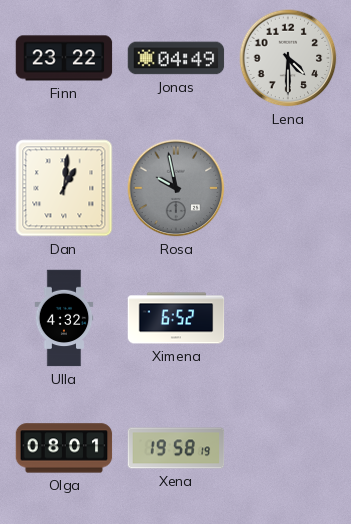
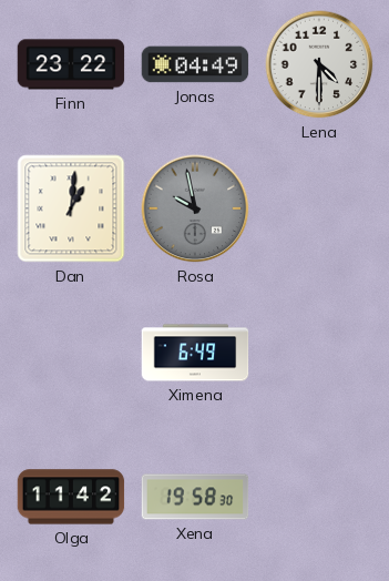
Ulla: 4:32 -> none (64, 318)
Ximena: 6:52 -> 6:49 (195, 353)
Olga: 08:01 -> 11:42 (71, 497)
Xena: 19:58:19 -> 19:58:30 (195, 497)
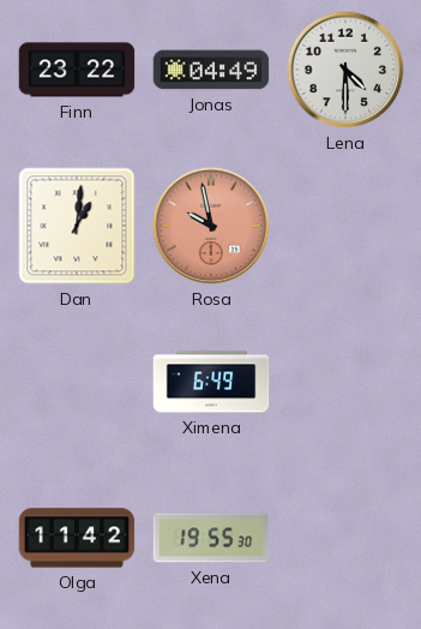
Rosa dial: grey -> salmon (211, 226)
Xena: 19:58 -> 19:55 (211, 538)
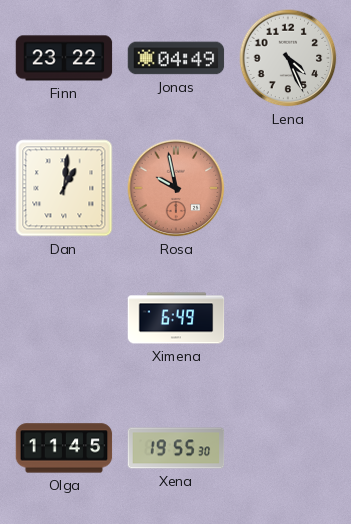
Lena: 4:30 -> 4:26 (288, 58)
Olga: 11:42 -> 11:45 (64, 448)
